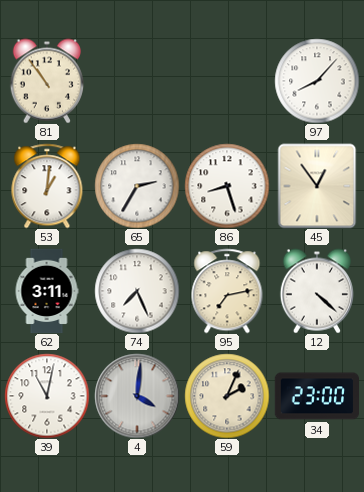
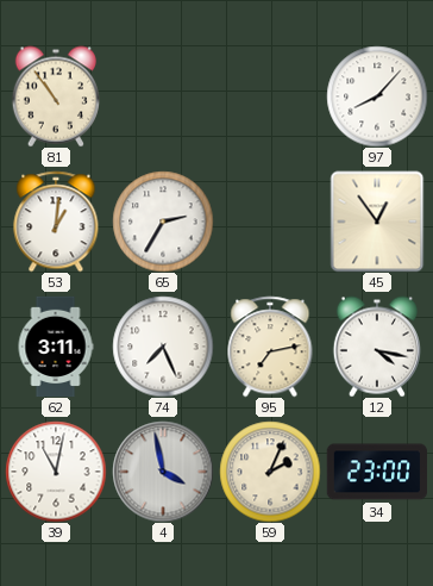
86: 8:27 -> none (227, 186)
12: 4:22 -> 4:17 (376, 347)
4: 4:01 -> 3:58 (163, 472)
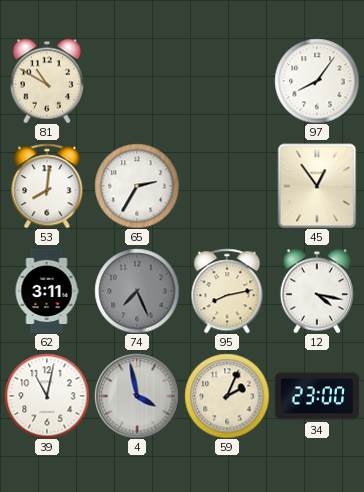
81: 10:54 -> 10:50 (46, 81)
97: 8:07 -> 8:06 (317, 81)
53: 1:01 -> 8:01 (47, 186)
74 dial: white -> grey (137, 291)
95: 7:13 -> 8:13 (227, 291)
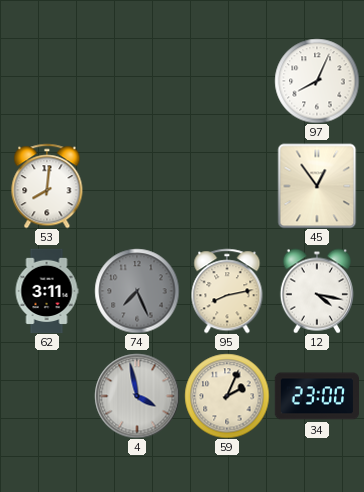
81: 10:50 -> none (46, 81)
97: 8:06 -> 8:04 (317, 81)
65: 2:35 -> none (137, 186)
39: 11:02 -> none (47, 396)
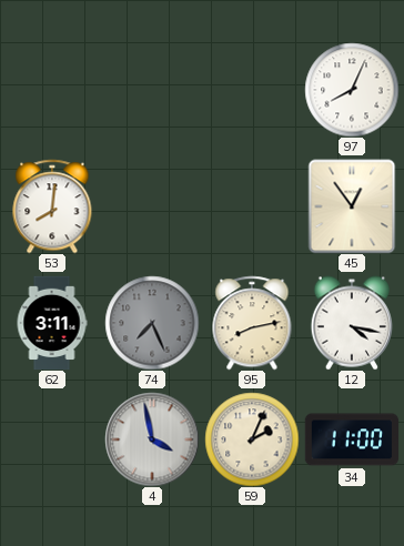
34: 23:00 -> 11:00 (351, 439)
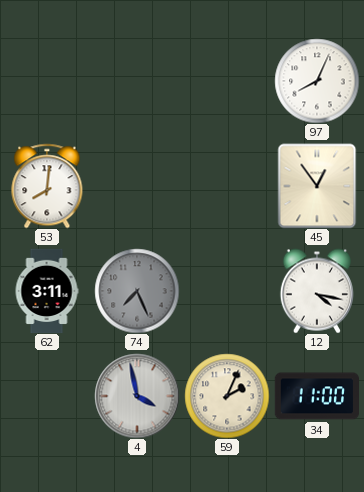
95: 8:13 -> none (252, 323)
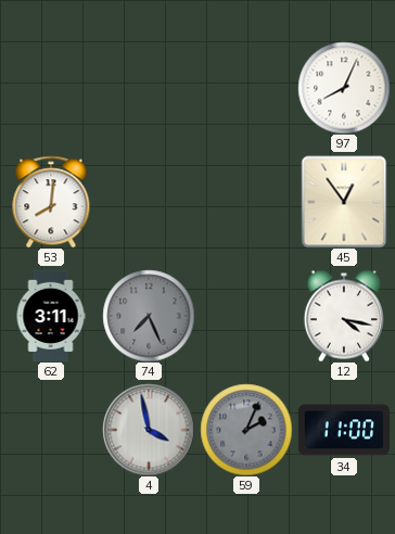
59 dial: cream -> grey (246, 430)
